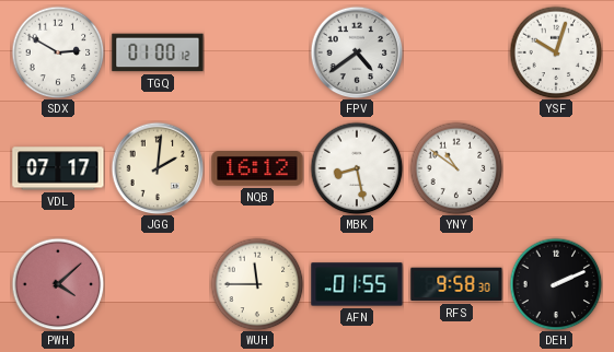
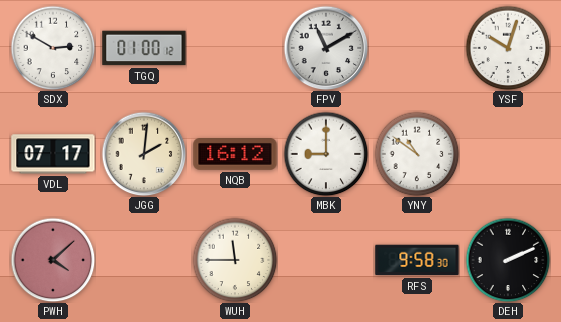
FPV: 4:39 -> 11:10 (326, 48)
MBK: 8:28 -> 9:00 (326, 154)
AFN: 01:55 -> none (357, 284)
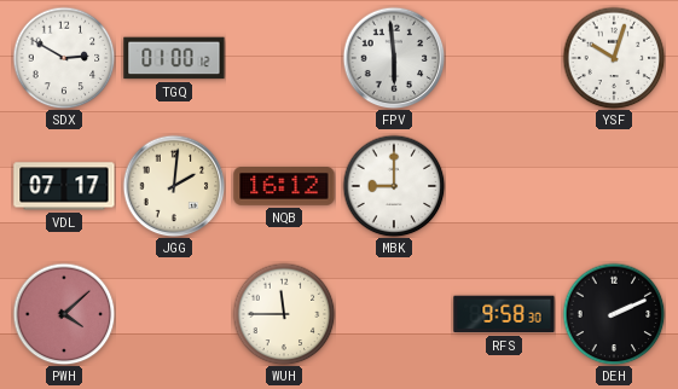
FPV: 11:10 -> 5:59 (394, 58)
YNY: 10:51 -> none (417, 154)
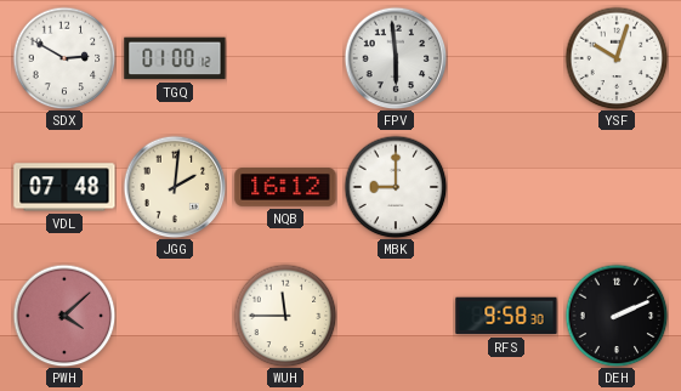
VDL: 07:17 -> 07:48 (64, 187)
